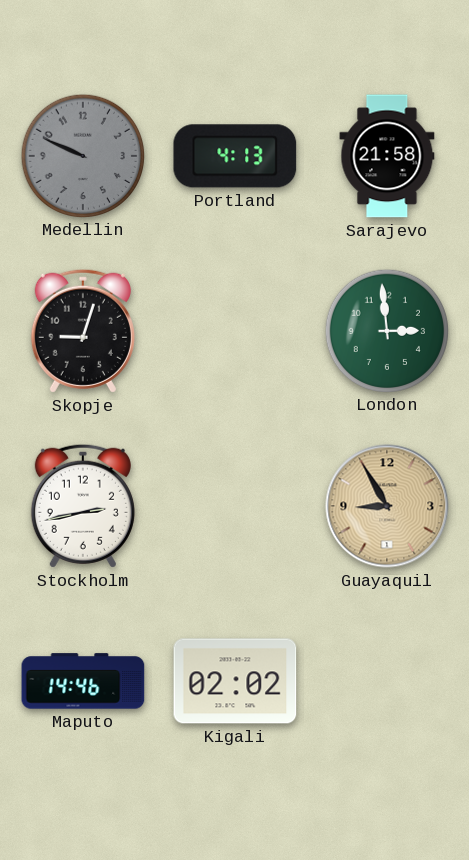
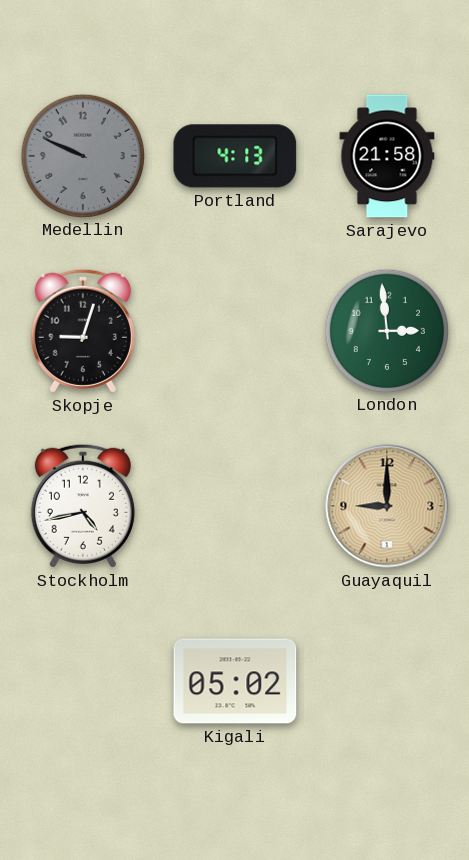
Stockholm: 2:43 -> 4:43 (83, 506)
Guayaquil: 8:55 -> 9:00 (387, 506)
Maputo: 14:46 -> none (83, 681)
Kigali: 02:02 -> 05:02 (235, 681)
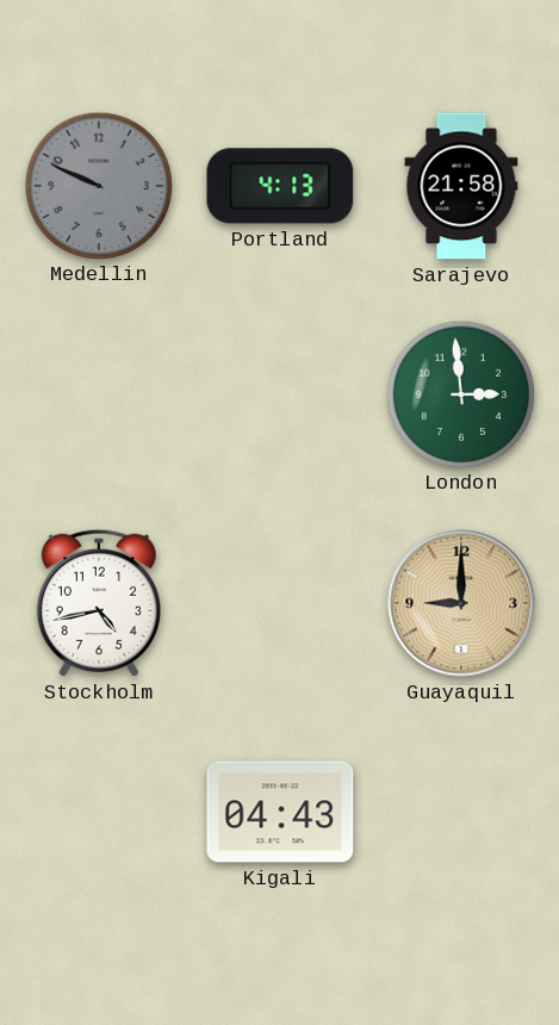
Skopje: 9:03 -> none (83, 331)
Kigali: 05:02 -> 04:43 (280, 812)
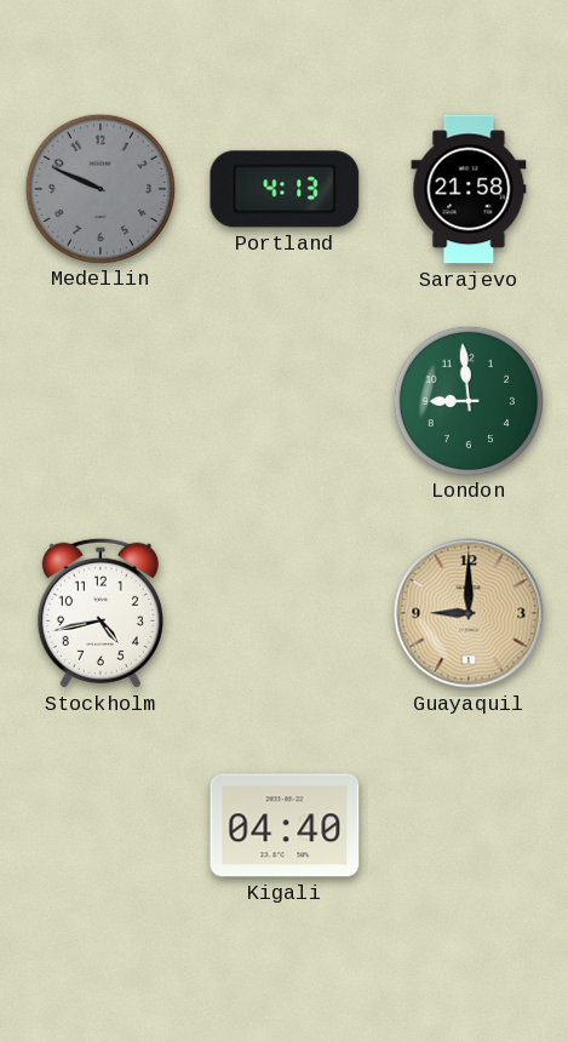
London: 2:59 -> 8:59 (467, 400)
Kigali: 04:43 -> 04:40 (285, 825)
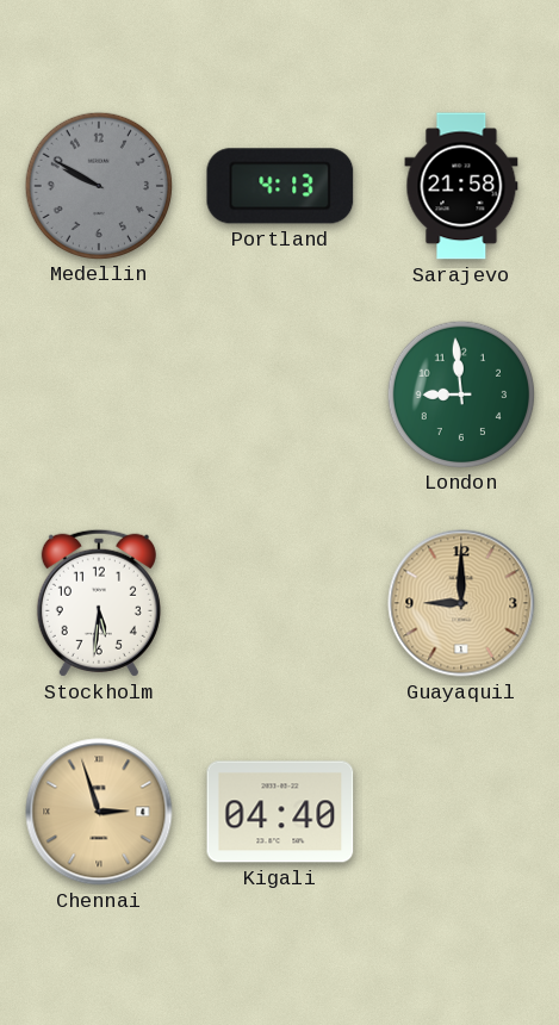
Medellin: 9:49 -> 9:50 (98, 185)
Stockholm: 4:43 -> 5:31 (99, 603)
Chennai: none -> 2:57 (99, 812)
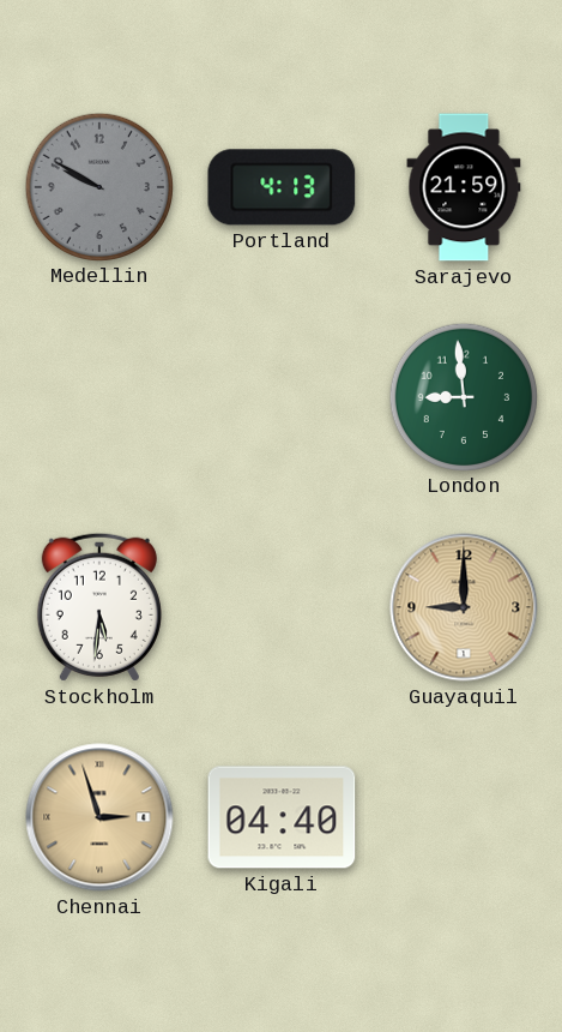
Sarajevo: 21:58 -> 21:59 (464, 187)
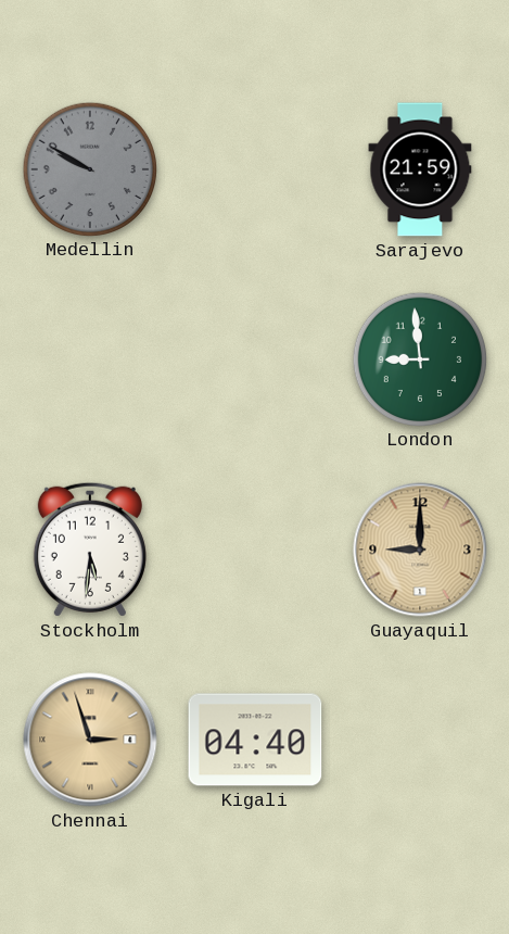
Portland: 4:13 -> none (282, 187)
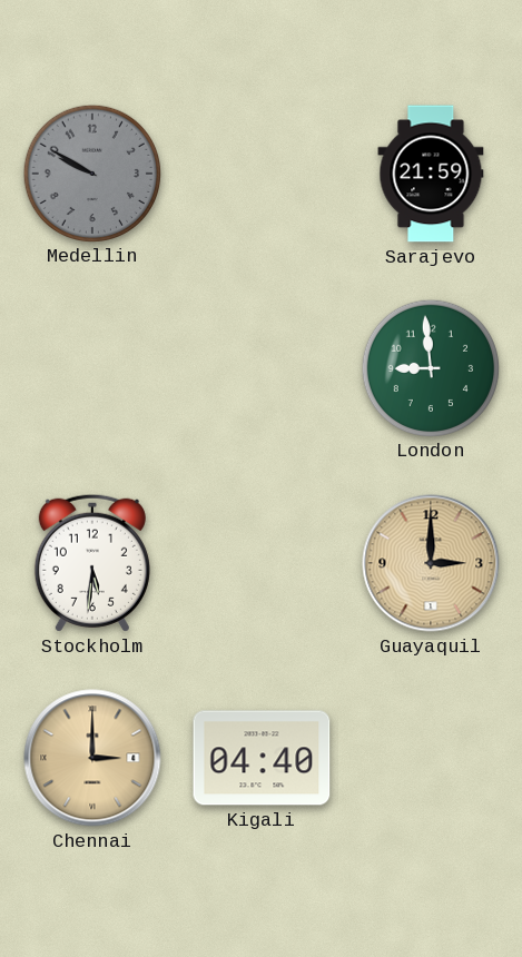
Guayaquil: 9:00 -> 3:00 (431, 563)
Chennai: 2:57 -> 3:00 (92, 758)
